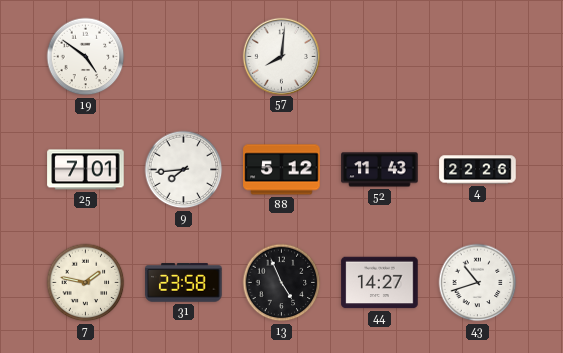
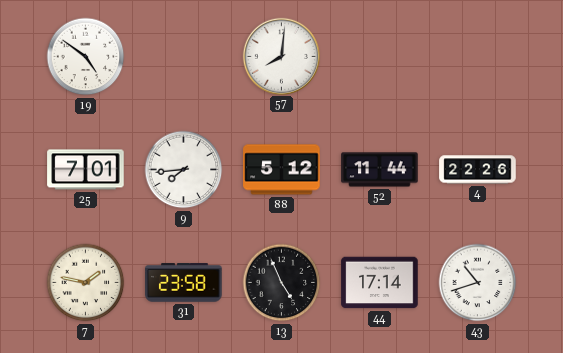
52: 11:43 -> 11:44 (380, 170)
44: 14:27 -> 17:14 (380, 283)
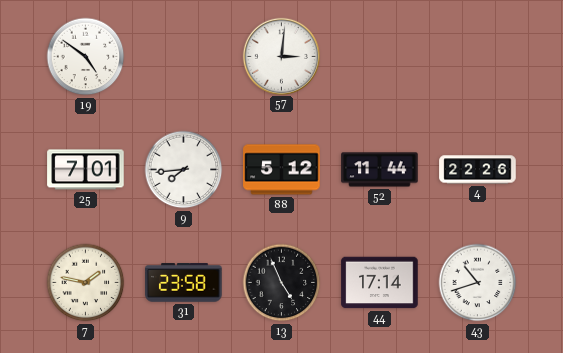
57: 8:01 -> 3:01 (281, 56)
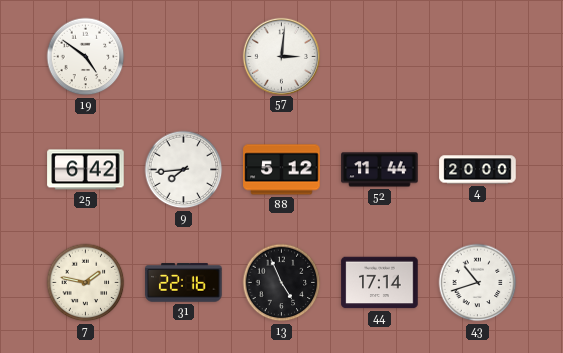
25: 7:01 -> 6:42 (86, 170)
4: 22:26 -> 20:00 (478, 170)
31: 23:58 -> 22:16 (184, 283)
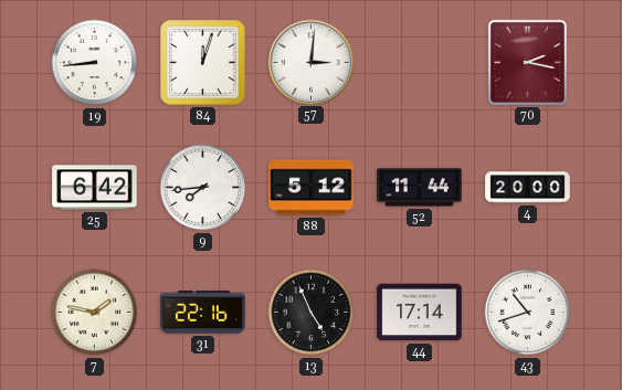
19: 4:51 -> 8:44 (95, 63)
84: none -> 12:03 (203, 63)
70: none -> 2:17 (527, 62)
